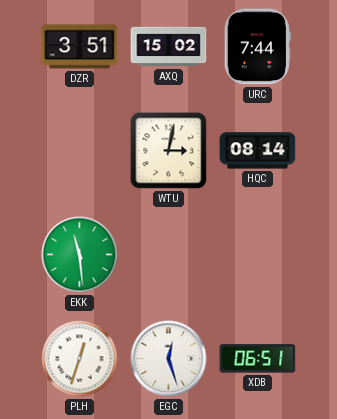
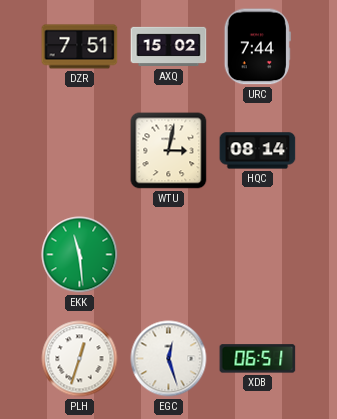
DZR: 3:51 -> 7:51 (80, 47)
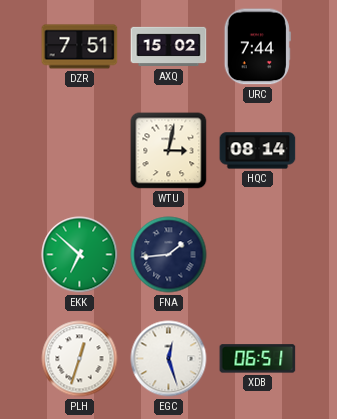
EKK: 11:29 -> 6:52 (80, 255)
FNA: none -> 1:44 (169, 255)
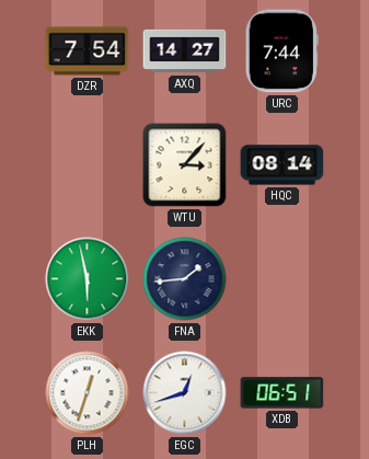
DZR: 7:51 -> 7:54 (88, 51)
AXQ: 15:02 -> 14:27 (185, 51)
WTU: 3:02 -> 3:07 (185, 165)
EKK: 6:52 -> 5:58 (88, 279)
EGC: 12:27 -> 12:42 (185, 393)
